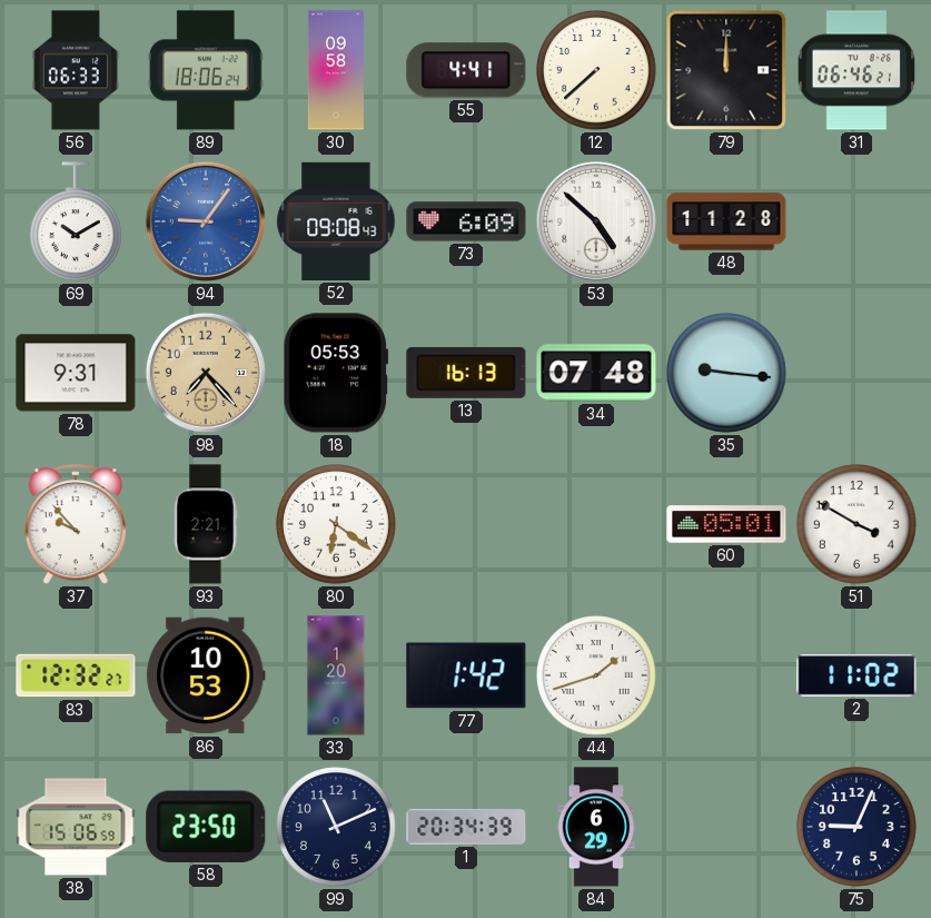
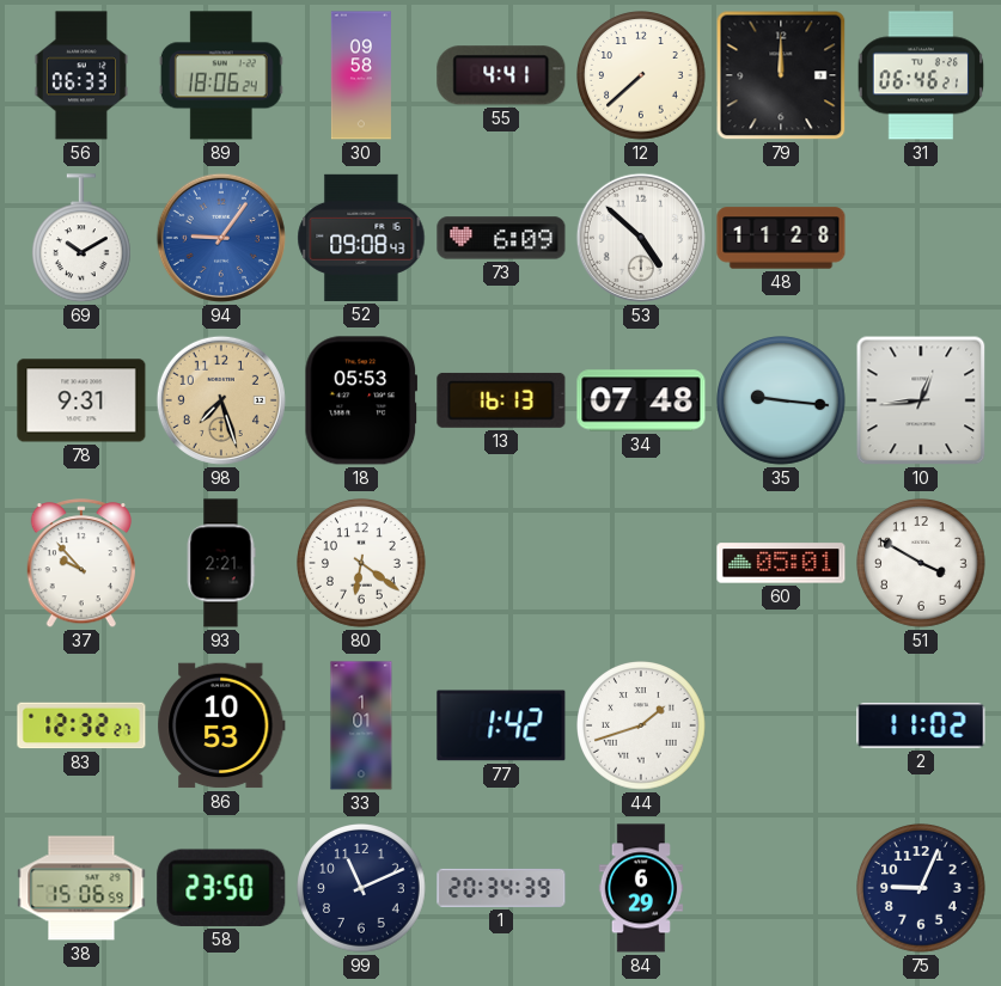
98: 7:23 -> 7:27 (221, 400)
10: none -> 12:44 (921, 400)
33: 1:20 -> 1:01 (361, 725)
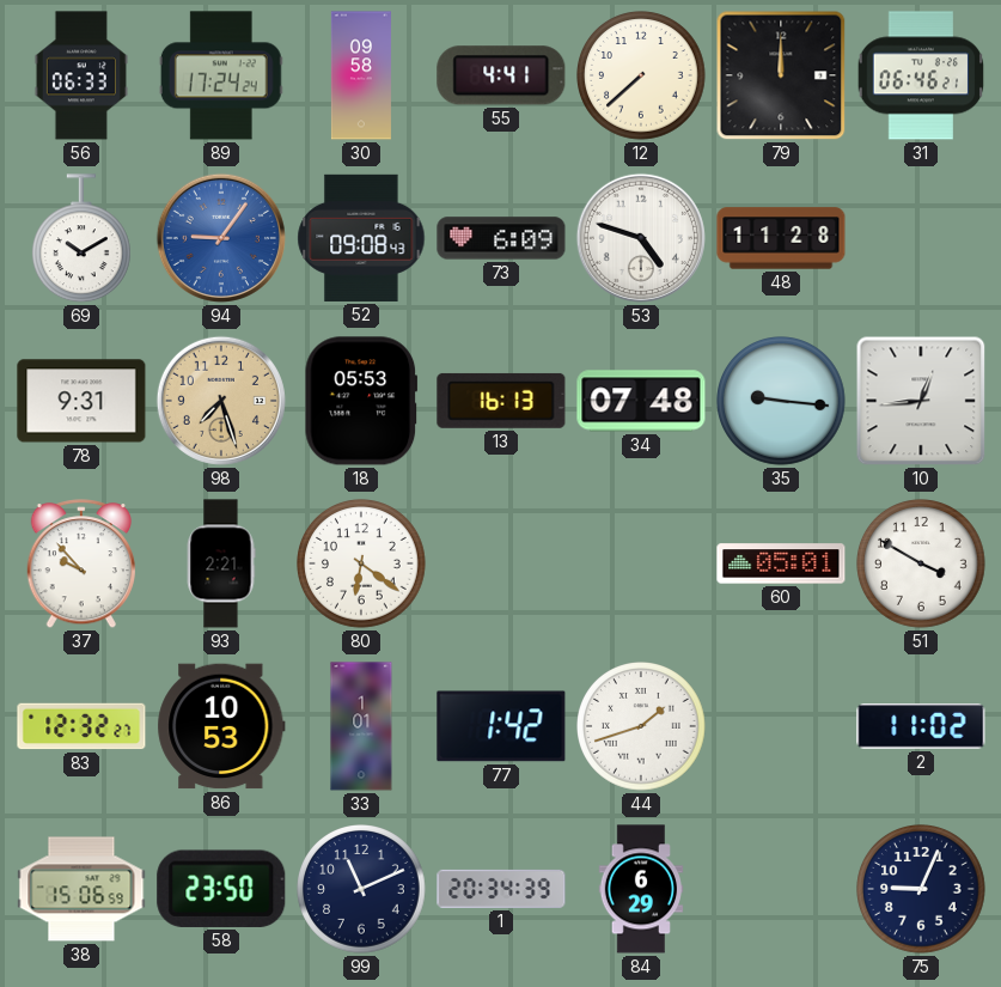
89: 18:06 -> 17:24 (221, 75)
53: 4:52 -> 4:48 (641, 238)
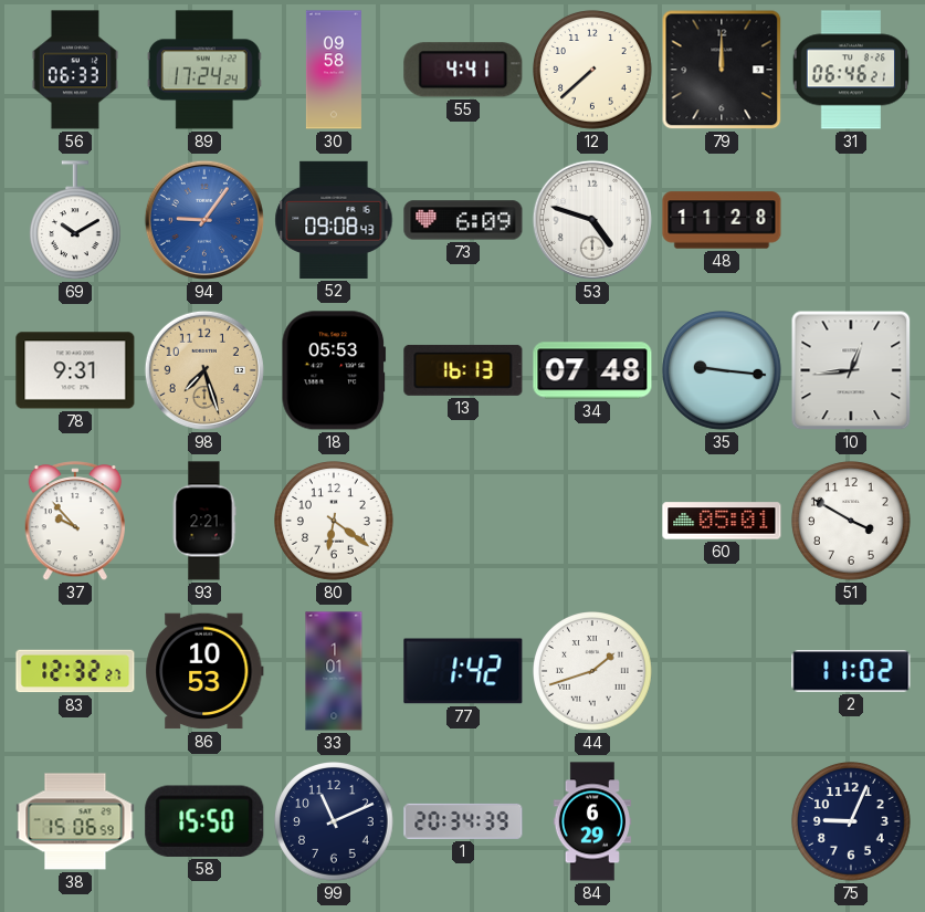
58: 23:50 -> 15:50 (204, 821)
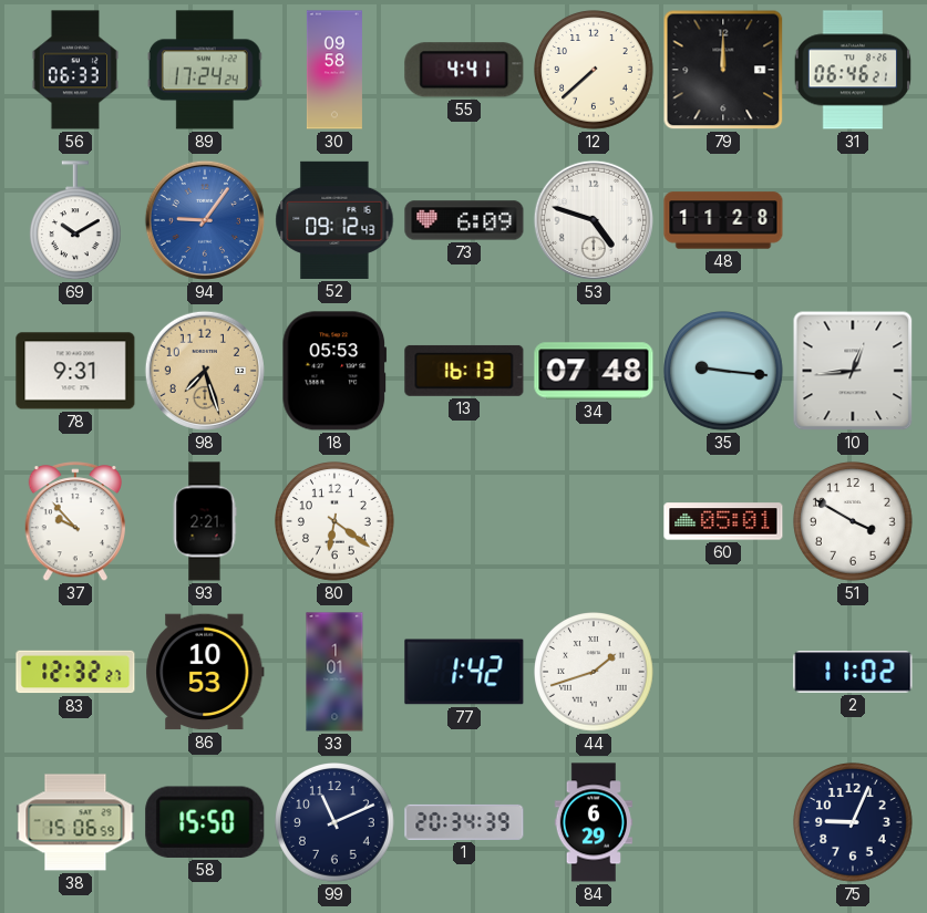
52: 09:08 -> 09:12 (334, 220)
